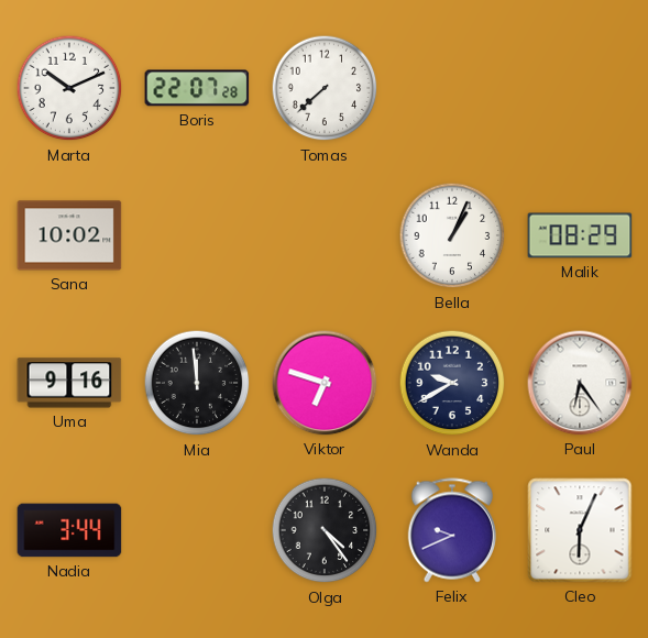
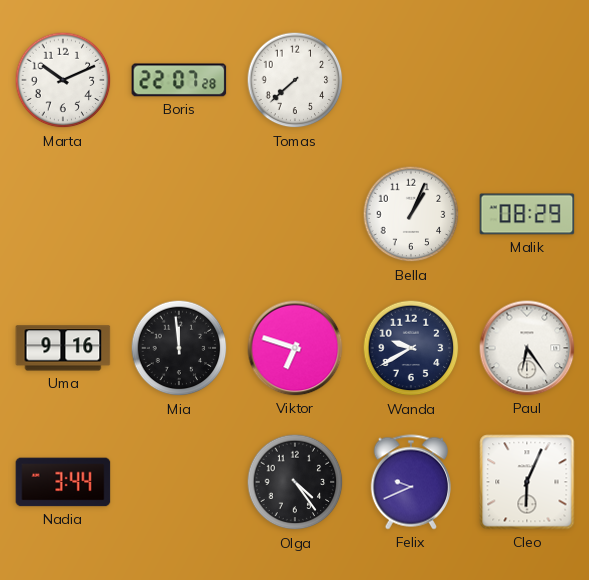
Sana: 10:02 -> none (69, 235)
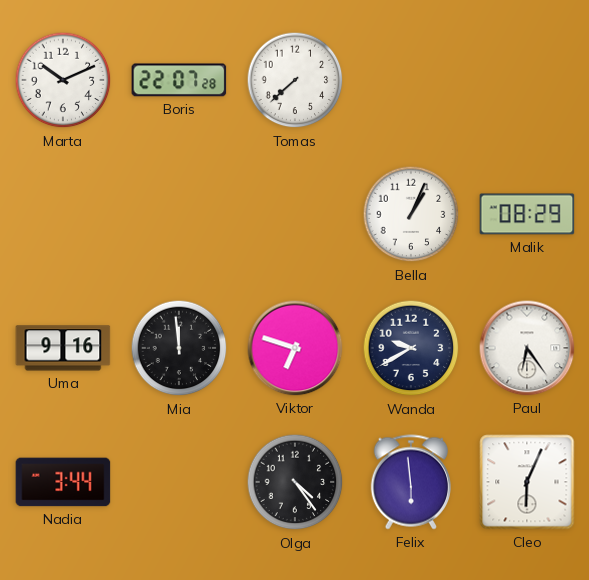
Felix: 9:41 -> 5:59 (410, 482)
